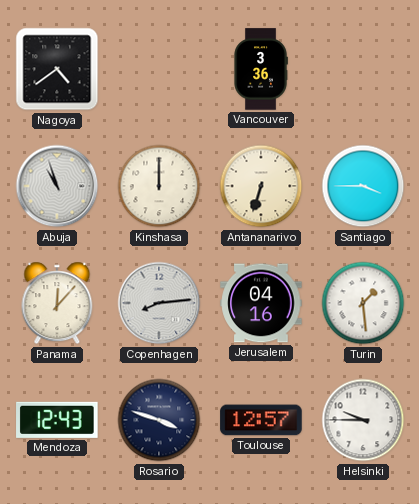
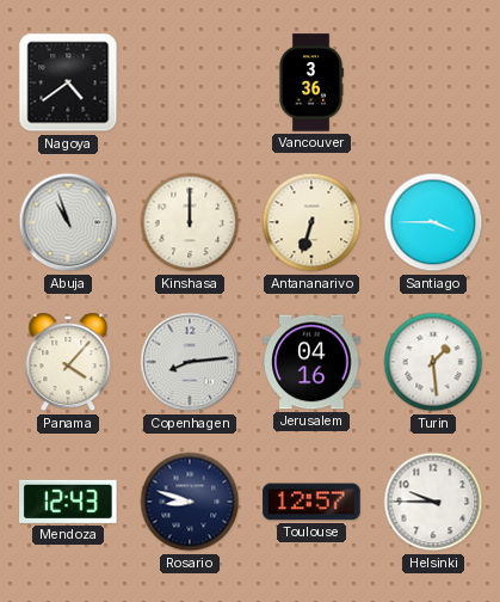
Panama: 12:07 -> 4:07 (68, 362)
Rosario: 3:48 -> 8:48 (190, 502)
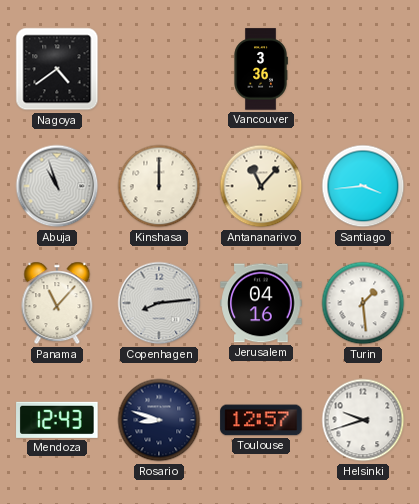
Antananarivo: 6:33 -> 11:07 (261, 186)
Santiago: 3:45 -> 3:44 (363, 186)
Panama: 4:07 -> 11:07 (57, 303)
Helsinki: 9:45 -> 9:42 (363, 420)
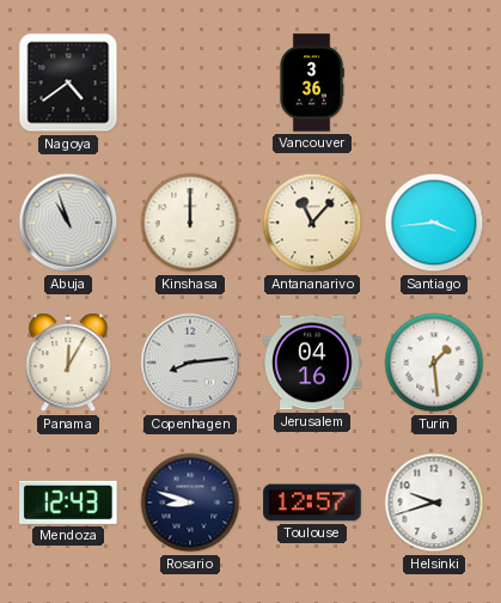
Panama: 11:07 -> 12:05 (68, 363)
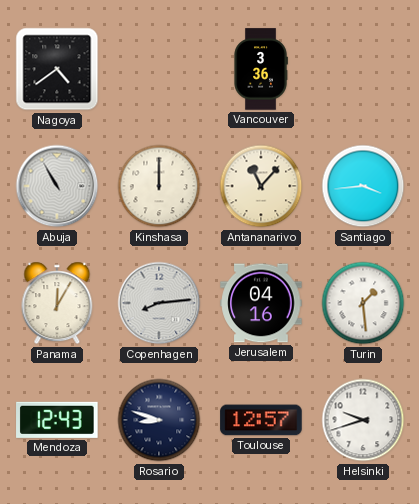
Abuja: 10:57 -> 10:55 (57, 186)
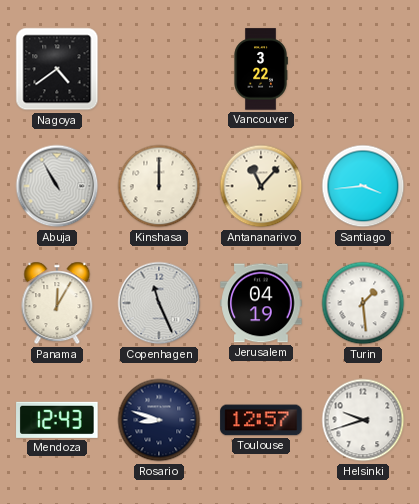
Vancouver: 3:36 -> 3:22 (261, 69)
Copenhagen: 8:14 -> 11:26 (159, 303)
Jerusalem: 04:16 -> 04:19 (261, 303)
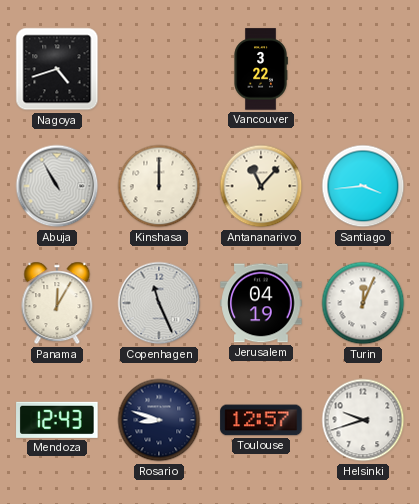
Nagoya: 4:39 -> 4:42 (57, 69)
Turin: 1:29 -> 12:04 (363, 303)
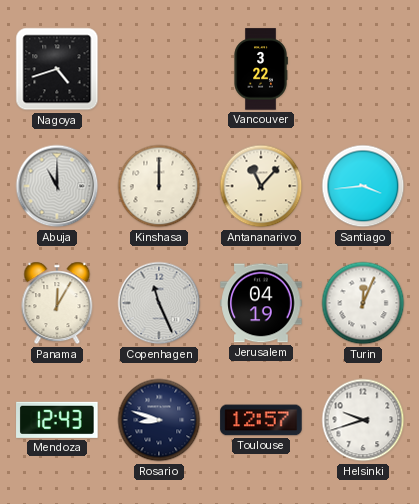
Abuja: 10:55 -> 11:00 (57, 186)
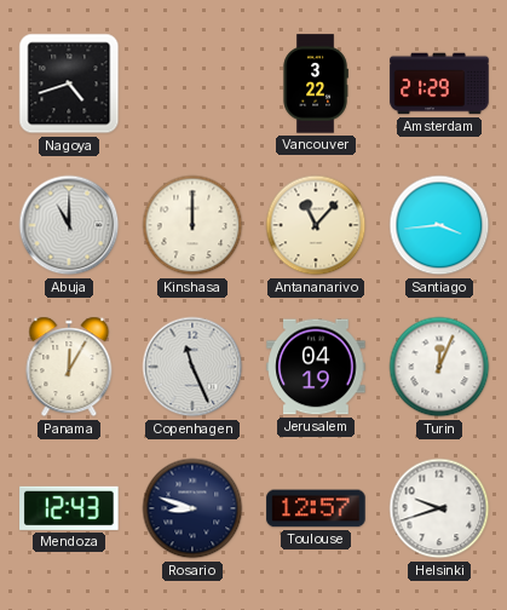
Amsterdam: none -> 21:29 (439, 84)
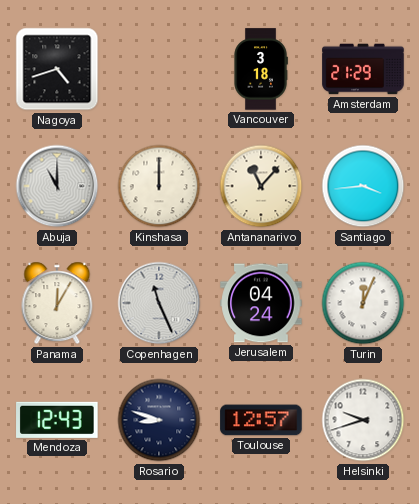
Vancouver: 3:22 -> 3:18 (261, 69)
Jerusalem: 04:19 -> 04:24 (261, 303)
